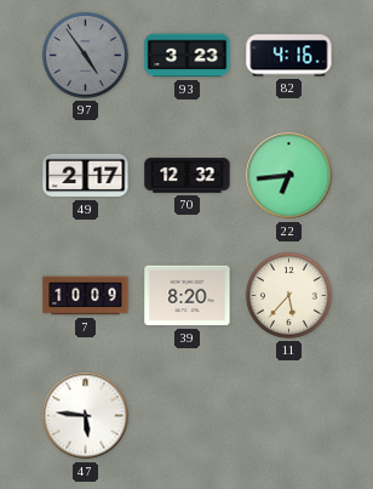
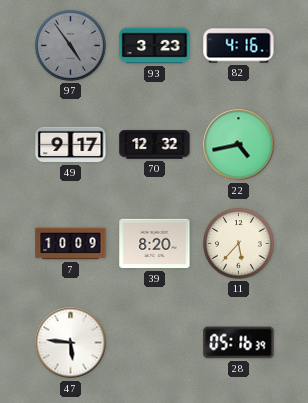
49: 2:17 -> 9:17 (71, 145)
22: 6:44 -> 4:43 (239, 145)
28: none -> 05:16 (239, 343)
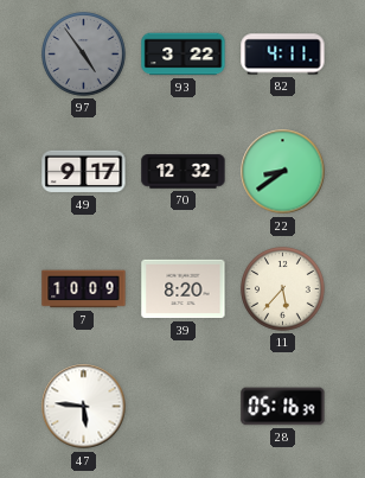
93: 3:23 -> 3:22 (184, 55)
82: 4:16 -> 4:11 (283, 55)
22: 4:43 -> 8:39 (283, 172)
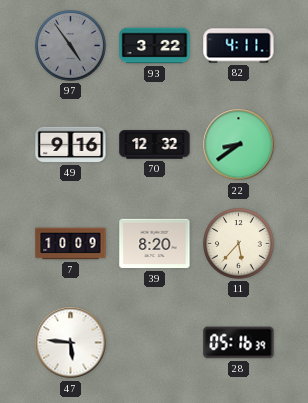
49: 9:17 -> 9:16 (71, 145)
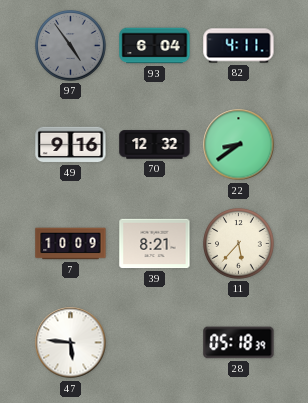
93: 3:22 -> 6:04 (155, 46)
39: 8:20 -> 8:21 (155, 244)
28: 05:16 -> 05:18 (239, 343)
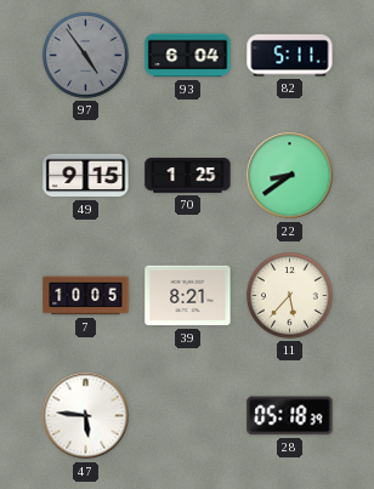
82: 4:11 -> 5:11 (290, 56)
49: 9:16 -> 9:15 (86, 176)
70: 12:32 -> 1:25 (188, 176)
7: 10:09 -> 10:05 (86, 296)
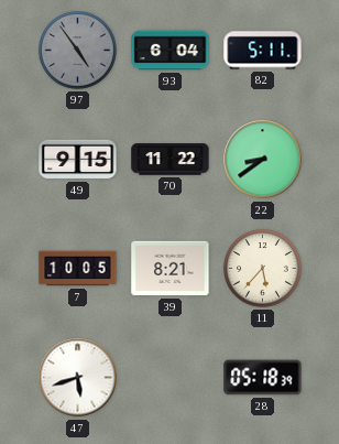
70: 1:25 -> 11:22 (171, 160)
47: 5:46 -> 5:42 (78, 378)
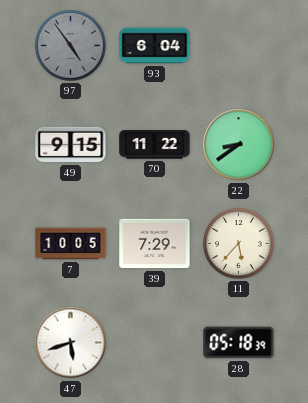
82: 5:11 -> none (263, 51)
39: 8:21 -> 7:29 (155, 244)
